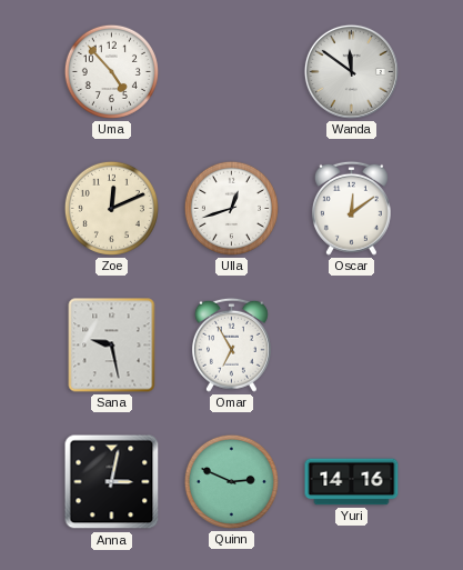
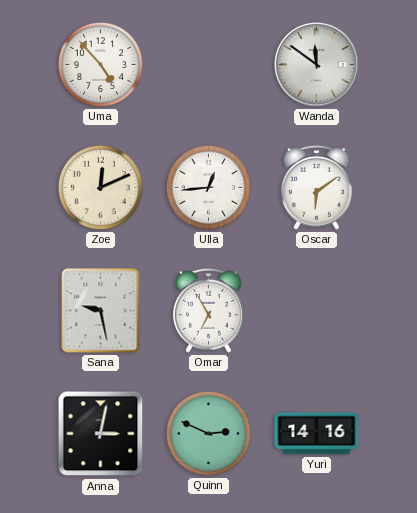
Ulla: 12:42 -> 12:44 (208, 187)
Oscar: 12:09 -> 6:09 (316, 187)
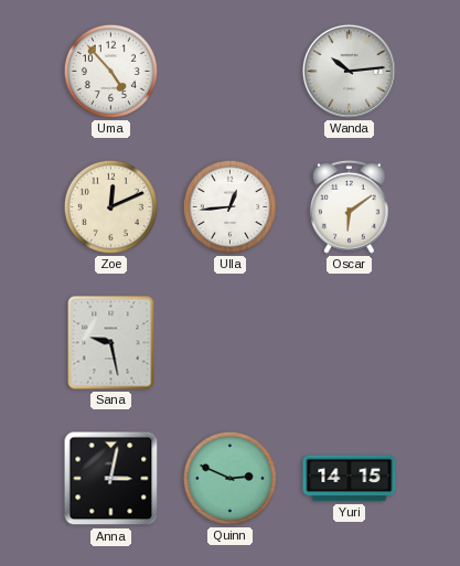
Wanda: 11:51 -> 10:14 (349, 71)
Omar: 6:55 -> none (208, 310)
Yuri: 14:16 -> 14:15 (350, 479)
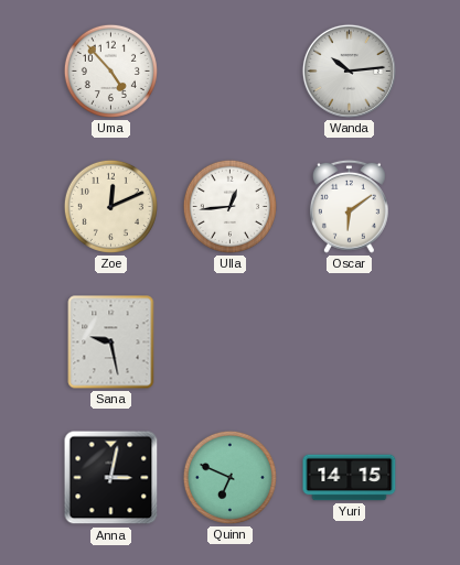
Quinn: 2:49 -> 6:49 (229, 477)
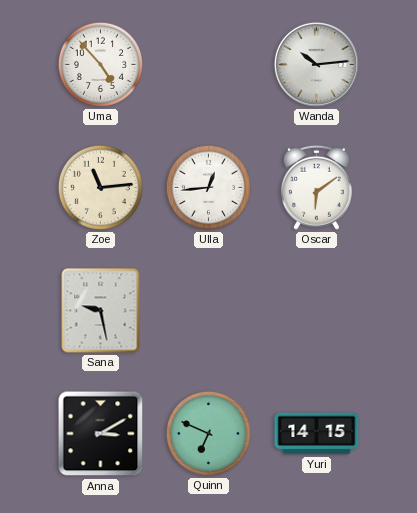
Zoe: 12:11 -> 11:14 (100, 187)
Anna: 3:02 -> 3:10 (101, 434)
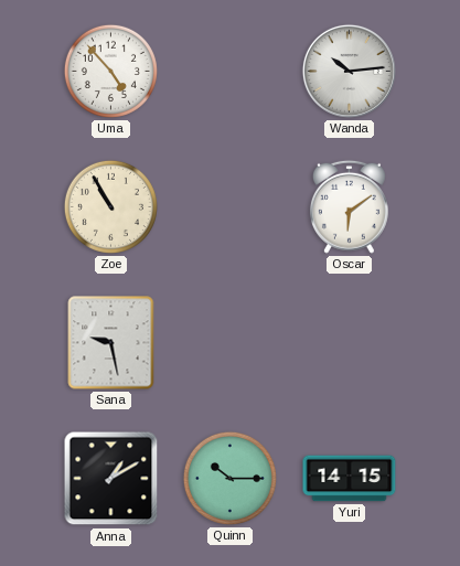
Zoe: 11:14 -> 10:55 (110, 206)
Ulla: 12:44 -> none (208, 187)
Anna: 3:10 -> 1:10 (111, 479)
Quinn: 6:49 -> 10:15 (229, 478)
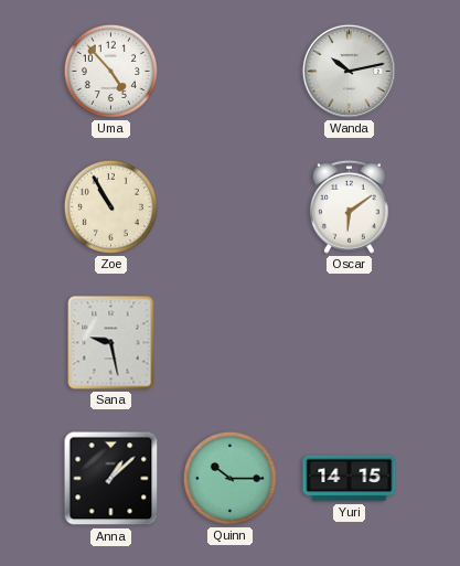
Wanda: 10:14 -> 10:13 (349, 71)
Anna: 1:10 -> 1:08 (111, 479)
